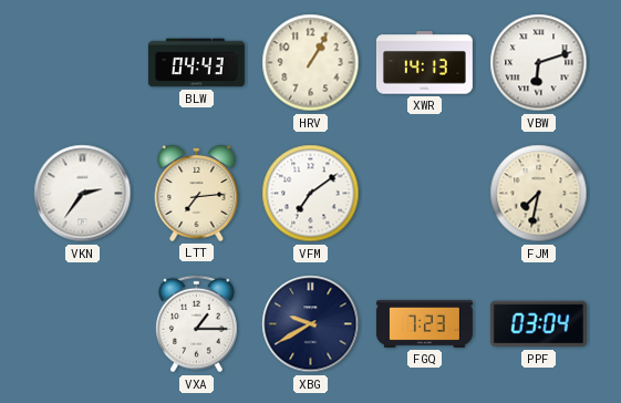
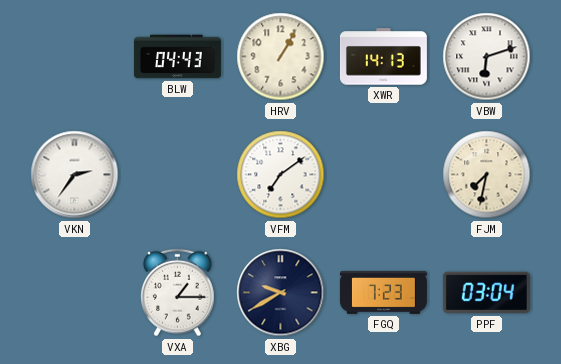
LTT: 7:14 -> none (197, 194)
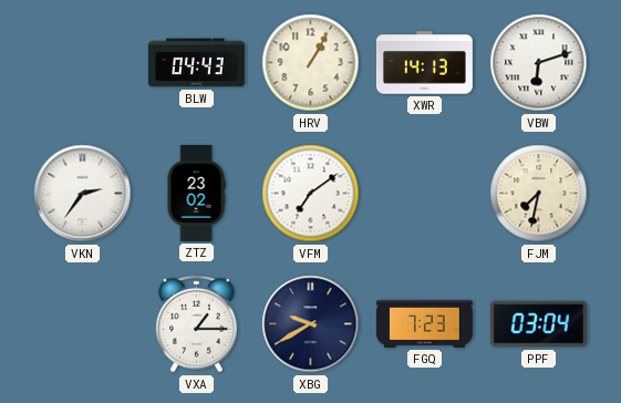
ZTZ: none -> 23:02 (196, 193)
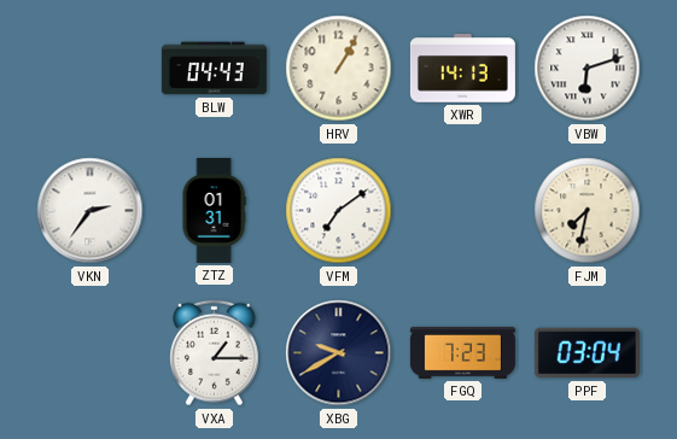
ZTZ: 23:02 -> 01:31 (214, 210)
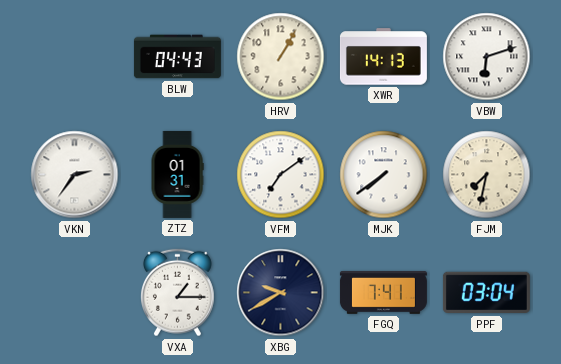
MJK: none -> 7:39 (384, 175)
FGQ: 7:23 -> 7:41 (383, 292)
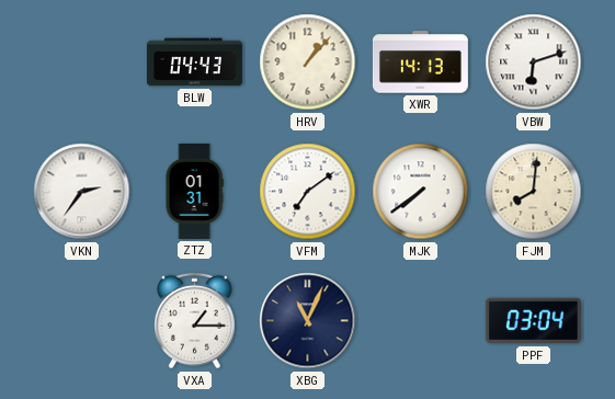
HRV: 1:05 -> 1:07 (308, 62)
FJM: 7:32 -> 8:01 (534, 192)
XBG: 9:40 -> 11:04 (308, 321)
FGQ: 7:41 -> none (383, 292)
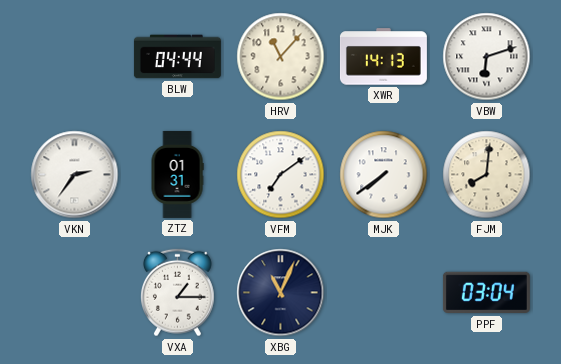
BLW: 04:43 -> 04:44 (177, 57)
HRV: 1:07 -> 11:07 (281, 57)
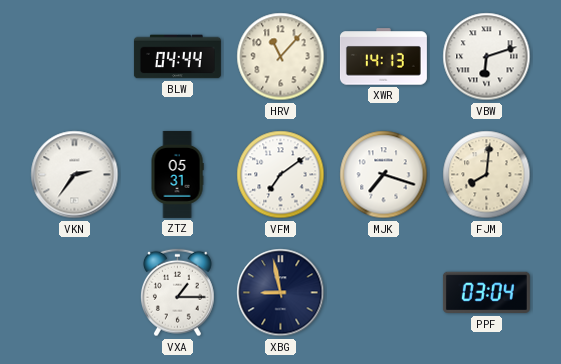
ZTZ: 01:31 -> 05:31 (177, 174)
MJK: 7:39 -> 7:18 (384, 175)
XBG: 11:04 -> 8:58 (281, 293)
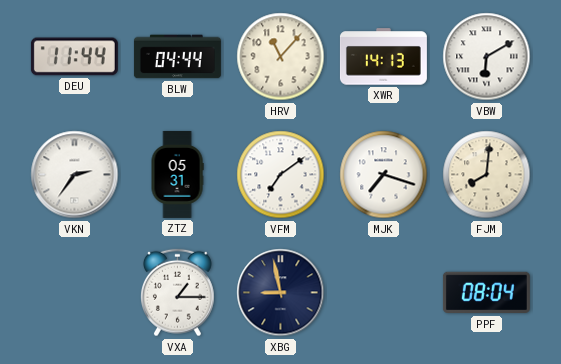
DEU: none -> 11:44 (74, 57)
VBW: 6:12 -> 6:10 (487, 57)
PPF: 03:04 -> 08:04 (486, 293)
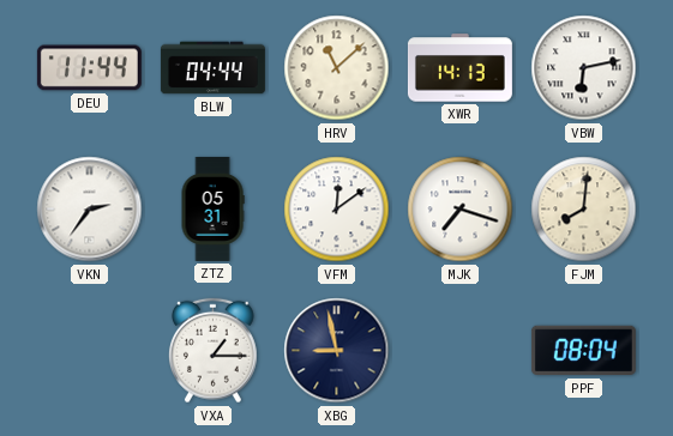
HRV: 11:07 -> 11:08 (337, 68)
VBW: 6:10 -> 6:13 (584, 68)
VFM: 7:09 -> 12:09 (337, 210)
